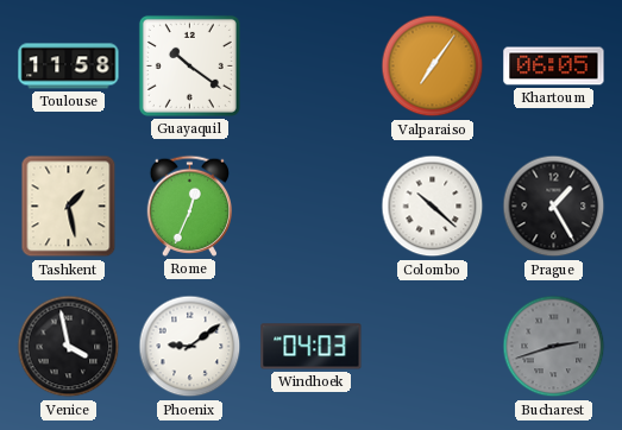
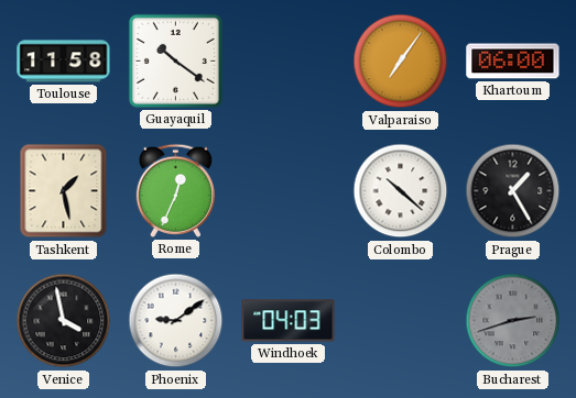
Khartoum: 06:05 -> 06:00 (513, 62)
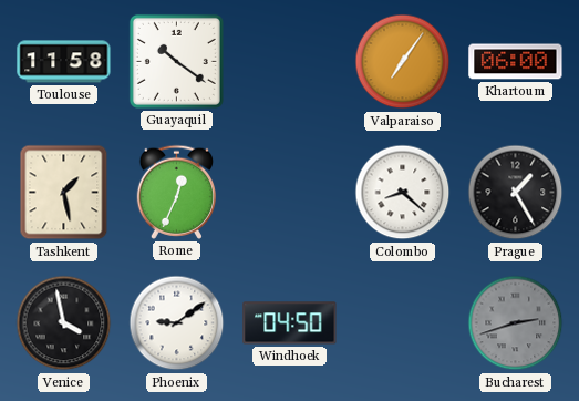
Colombo: 10:22 -> 8:22 (403, 193)
Windhoek: 04:03 -> 04:50 (290, 323)
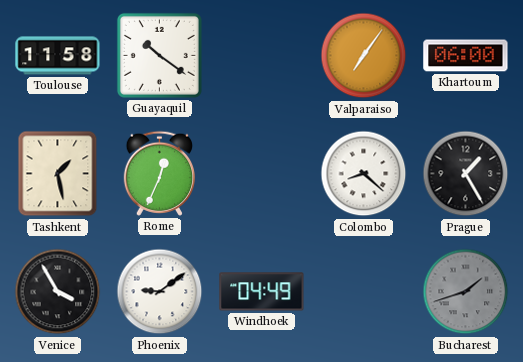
Venice: 3:58 -> 3:55 (58, 292)
Windhoek: 04:50 -> 04:49 (262, 292)
Bucharest: 2:42 -> 1:42 (466, 292)
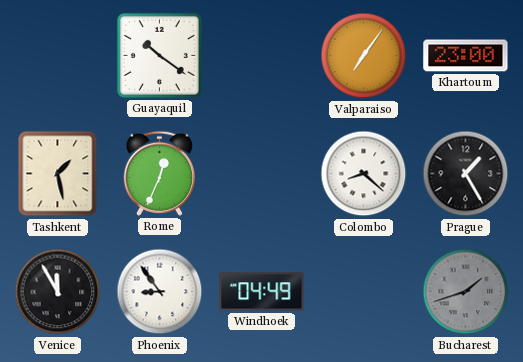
Toulouse: 11:58 -> none (58, 56)
Khartoum: 06:00 -> 23:00 (466, 56)
Venice: 3:55 -> 11:55 (58, 292)
Phoenix: 9:09 -> 8:54 (160, 292)
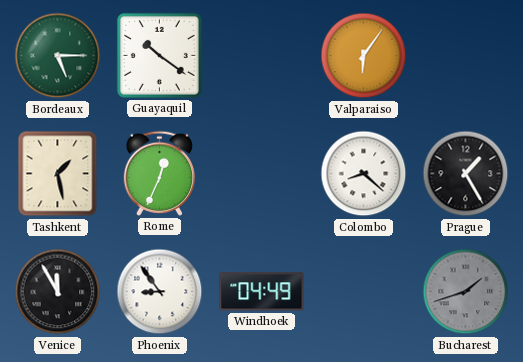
Bordeaux: none -> 5:15 (58, 56)
Valparaiso: 7:06 -> 6:06 (364, 56)
Khartoum: 23:00 -> none (466, 56)
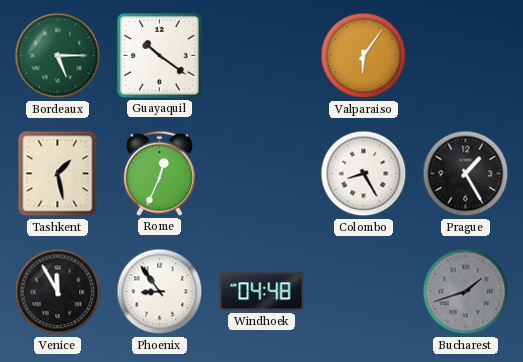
Colombo: 8:22 -> 8:25 (364, 174)
Windhoek: 04:49 -> 04:48 (262, 292)
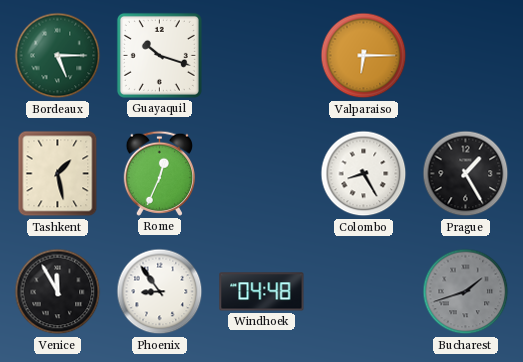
Guayaquil: 10:21 -> 10:18 (159, 55)
Valparaiso: 6:06 -> 6:15 (364, 56)
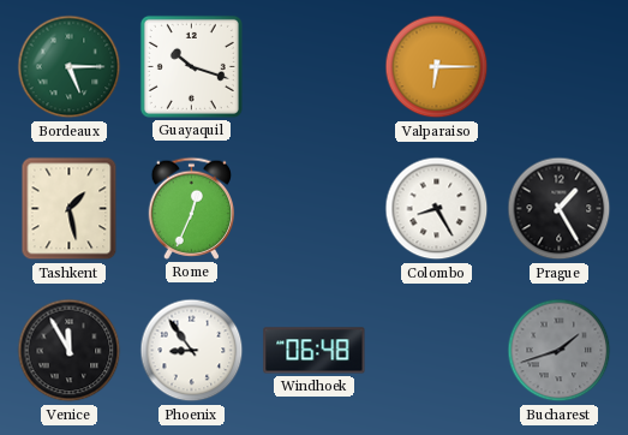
Windhoek: 04:48 -> 06:48 (315, 351)
